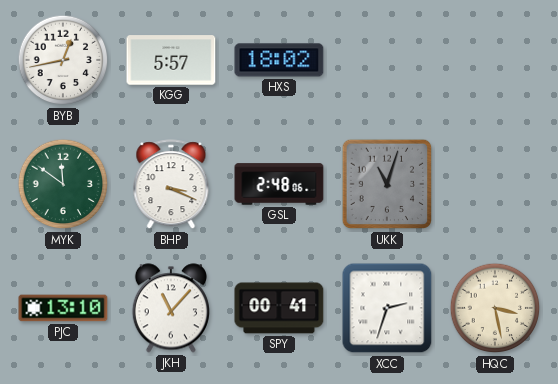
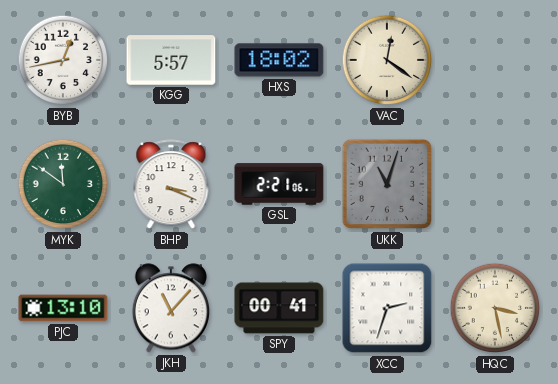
VAC: none -> 12:21 (387, 60)
GSL: 2:48 -> 2:21 (279, 184)
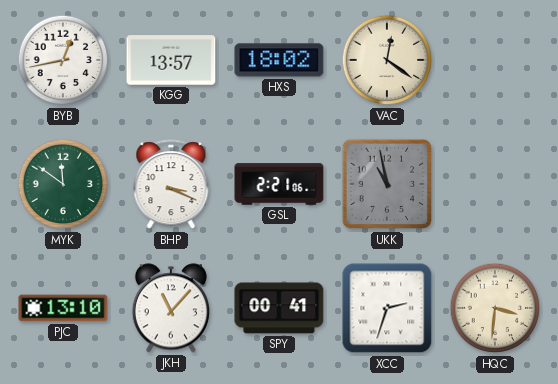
KGG: 5:57 -> 13:57 (171, 60)
UKK: 11:03 -> 10:58 (387, 184)
HQC: 3:28 -> 3:31 (495, 308)
